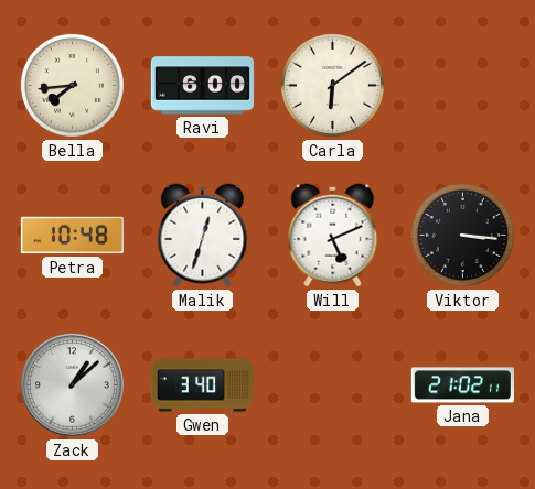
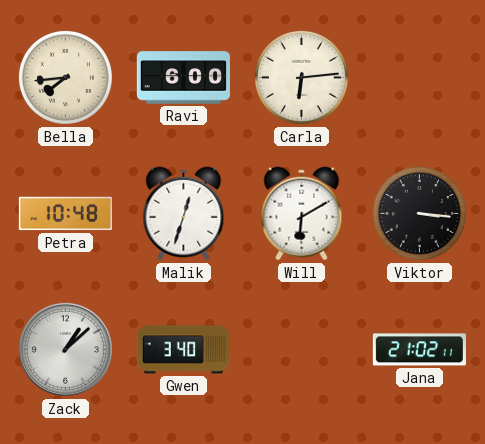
Carla: 6:09 -> 6:14 (301, 77)
Will: 5:11 -> 6:10 (302, 214)
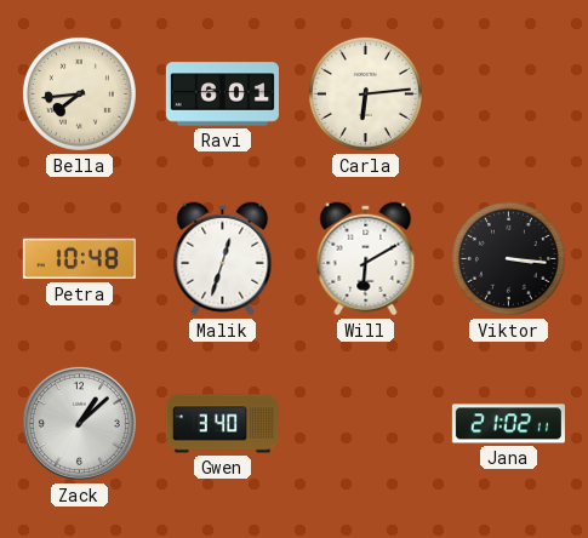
Ravi: 6:00 -> 6:01 (222, 95)
